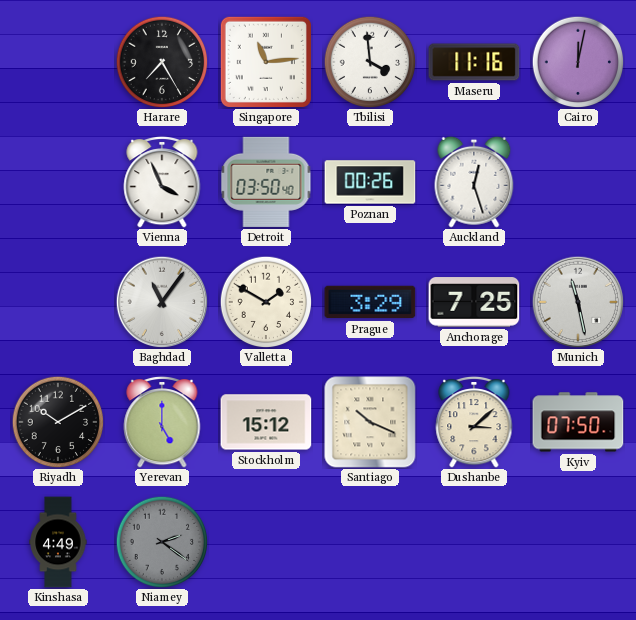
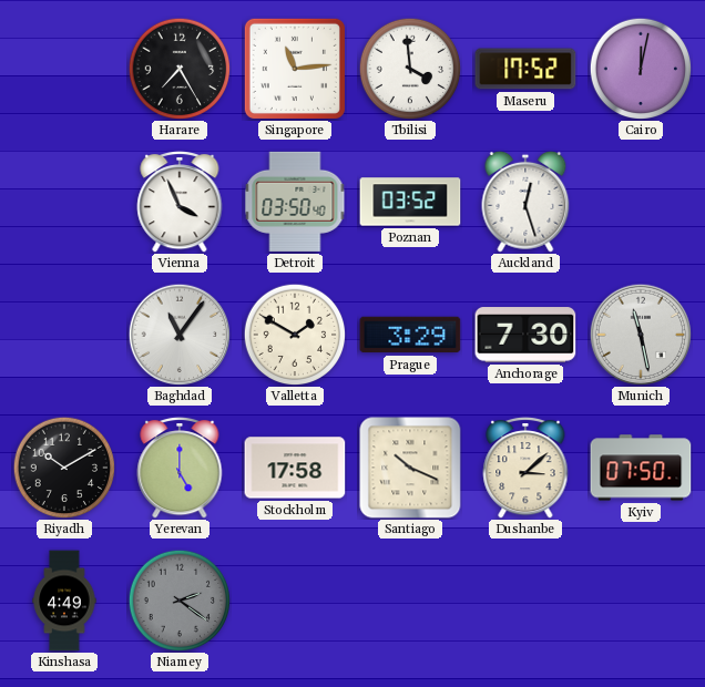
Maseru: 11:16 -> 17:52 (525, 69)
Poznan: 00:26 -> 03:52 (410, 202)
Anchorage: 7:25 -> 7:30 (525, 335)
Stockholm: 15:12 -> 17:58 (295, 468)
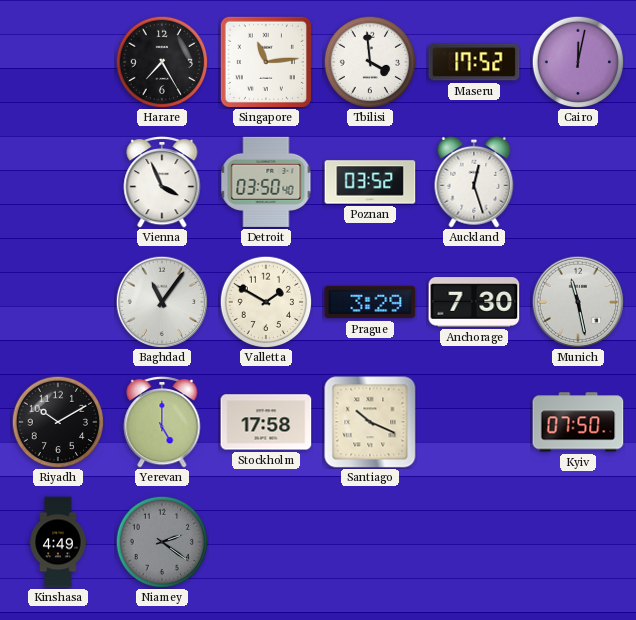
Dushanbe: 3:08 -> none (525, 468)
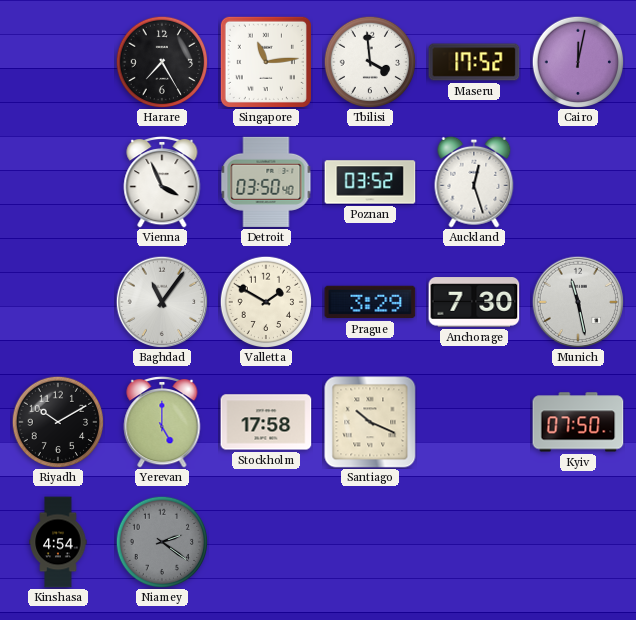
Kinshasa: 4:49 -> 4:54 (58, 542)
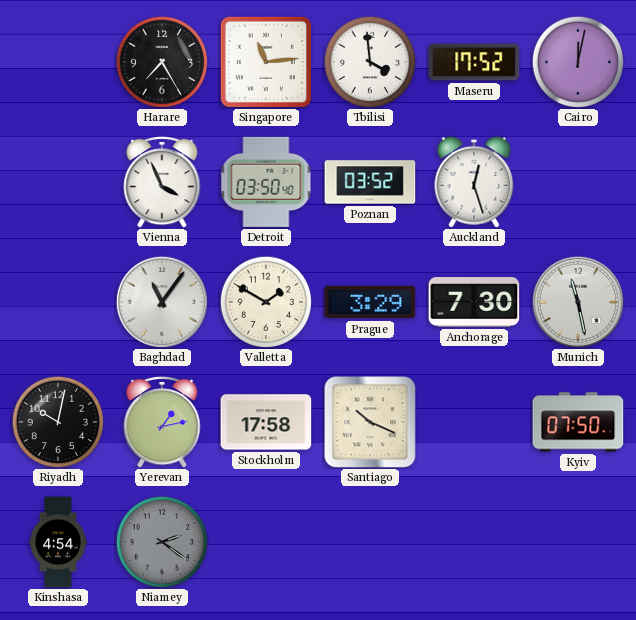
Riyadh: 10:10 -> 10:02 (58, 422)
Yerevan: 5:00 -> 1:13 (162, 422)
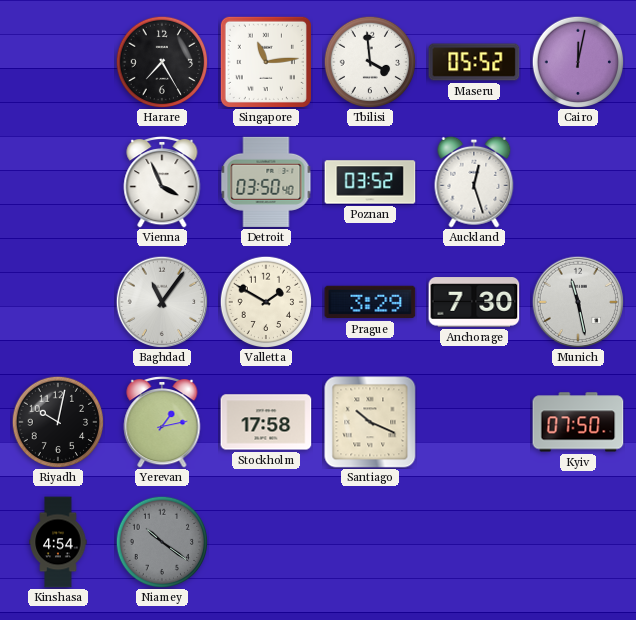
Maseru: 17:52 -> 05:52 (474, 62)
Niamey: 2:21 -> 10:21 (162, 542)
